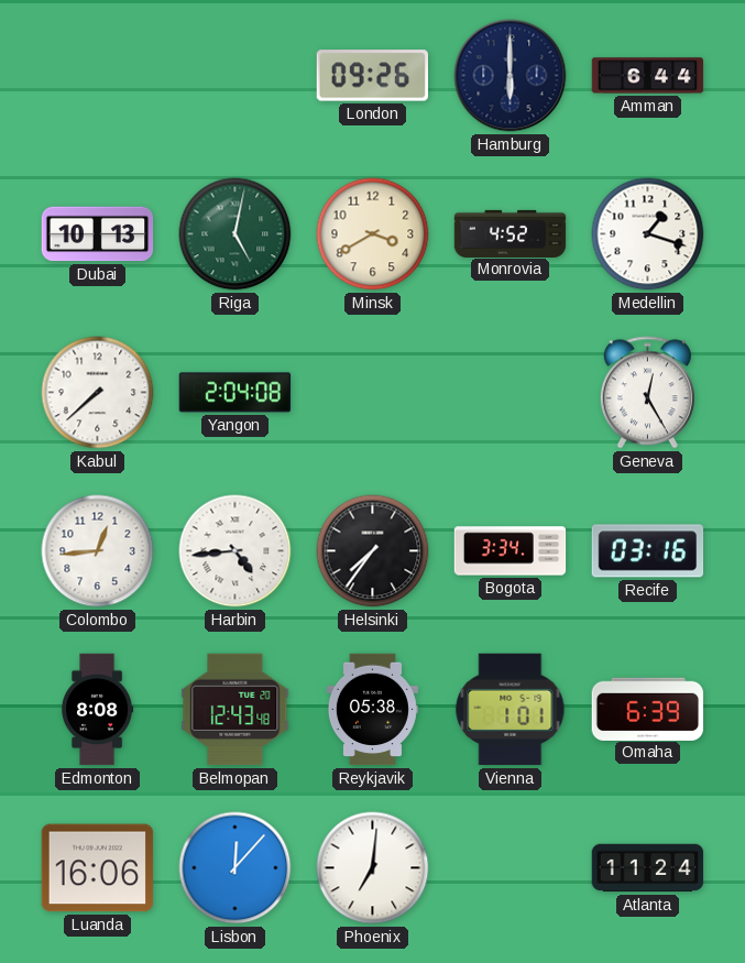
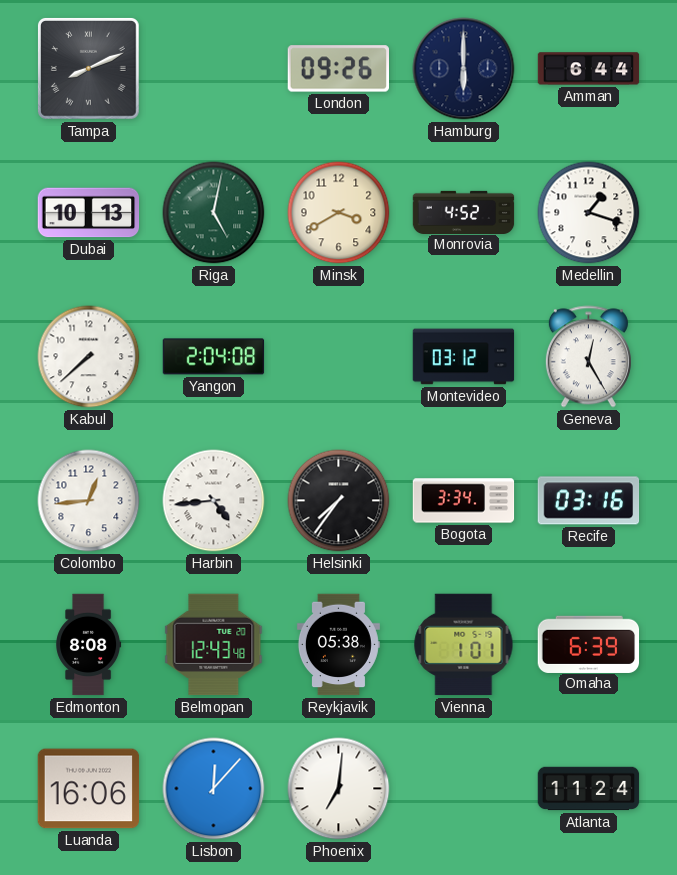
Tampa: none -> 8:11 (89, 69)
Montevideo: none -> 03:12 (464, 357)
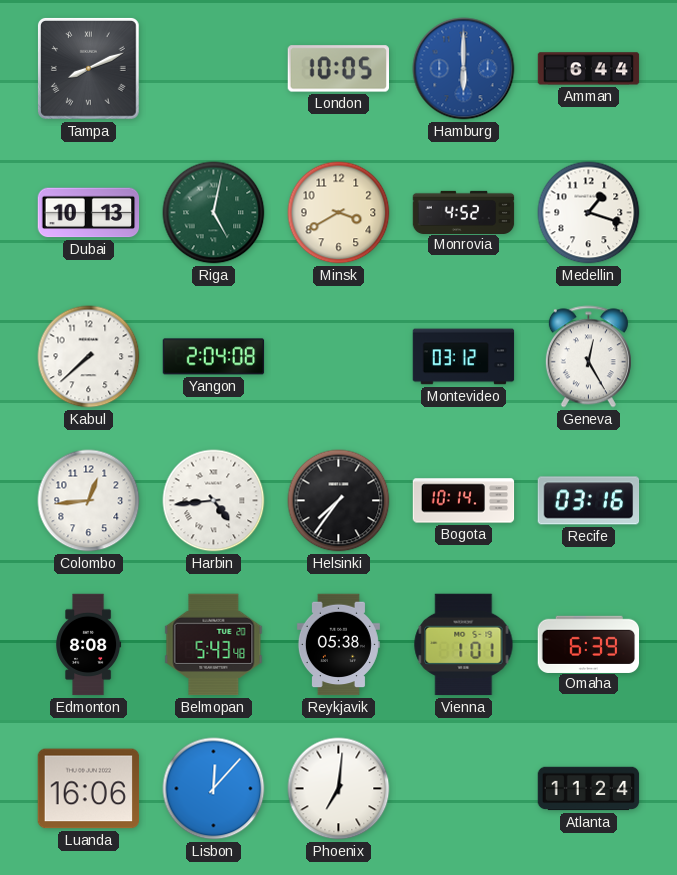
London: 09:26 -> 10:05 (339, 69)
Hamburg dial: navy -> blue (464, 69)
Bogota: 3:34 -> 10:14 (464, 501)
Belmopan: 12:43 -> 5:43 (214, 645)
